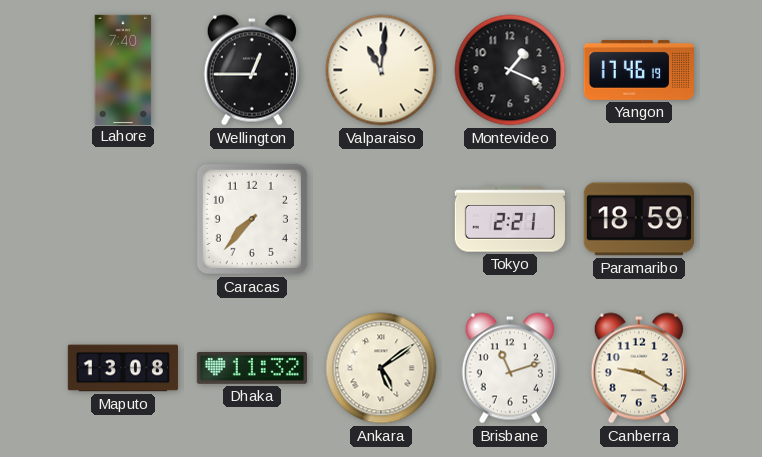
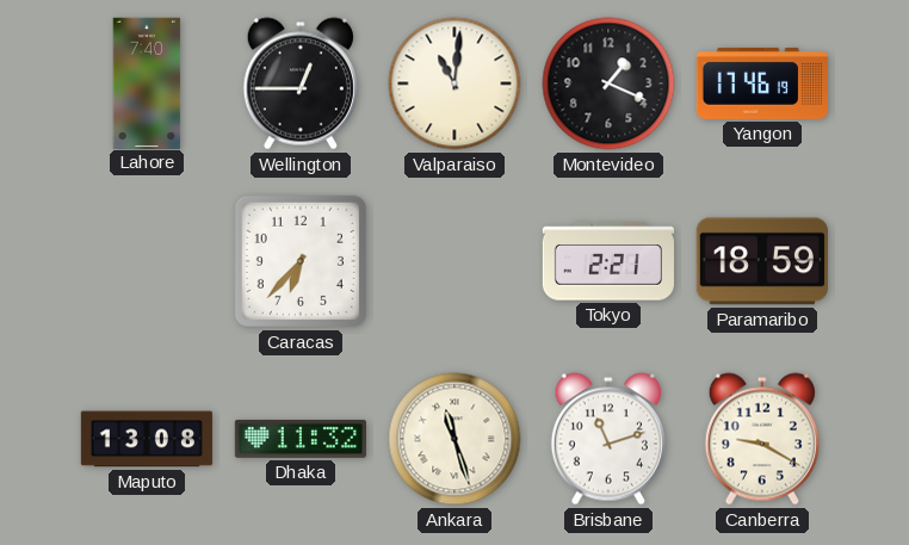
Caracas: 7:37 -> 6:37 (301, 261)
Ankara: 5:09 -> 11:27 (455, 439)
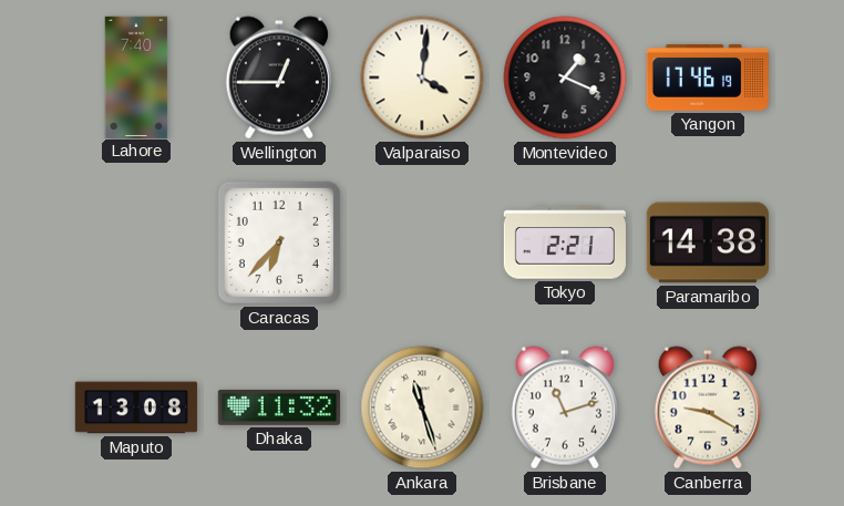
Valparaiso: 11:01 -> 4:01 (422, 78)
Paramaribo: 18:59 -> 14:38 (708, 242)
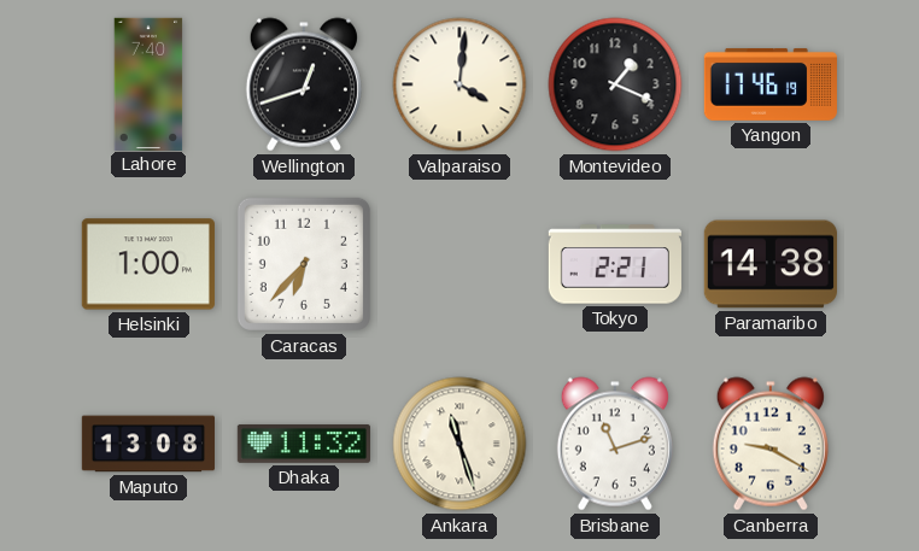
Wellington: 12:45 -> 12:42 (304, 84)
Helsinki: none -> 1:00 (148, 264)
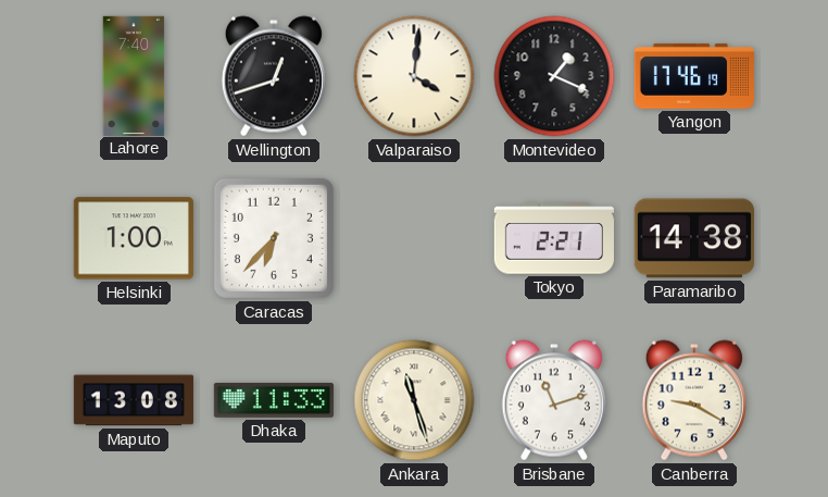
Dhaka: 11:32 -> 11:33 (274, 400)
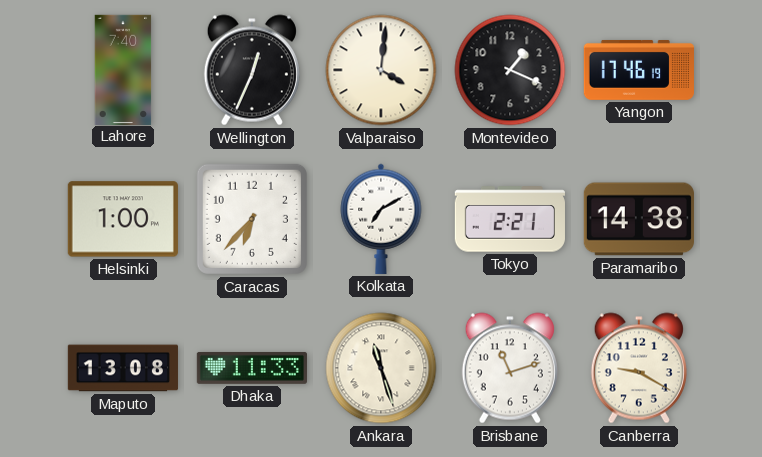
Wellington: 12:42 -> 12:34 (252, 70)
Kolkata: none -> 7:10 (381, 219)
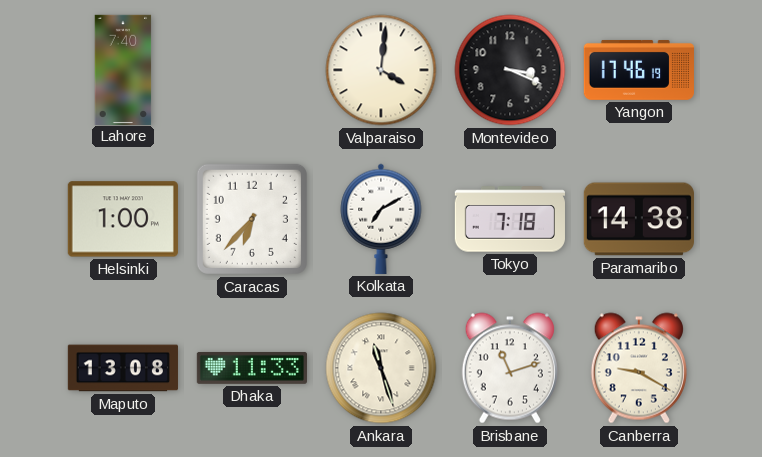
Wellington: 12:34 -> none (252, 70)
Montevideo: 1:19 -> 3:19 (510, 70)
Tokyo: 2:21 -> 7:18 (510, 219)
